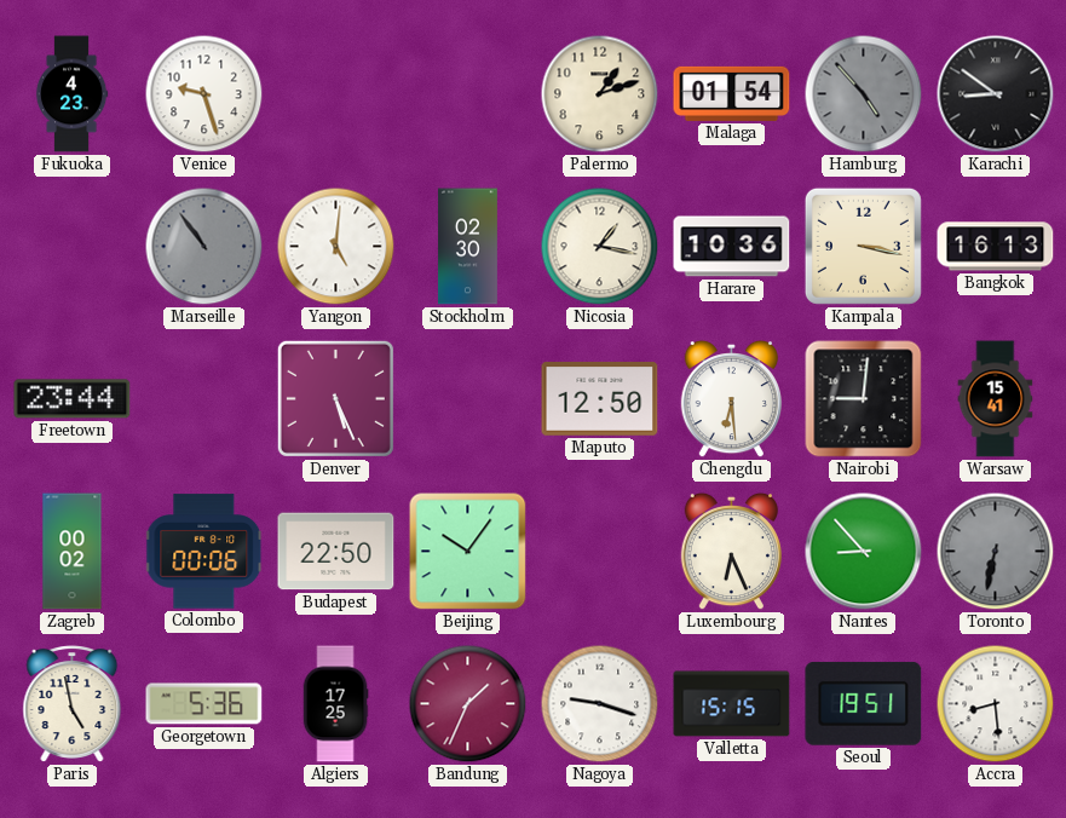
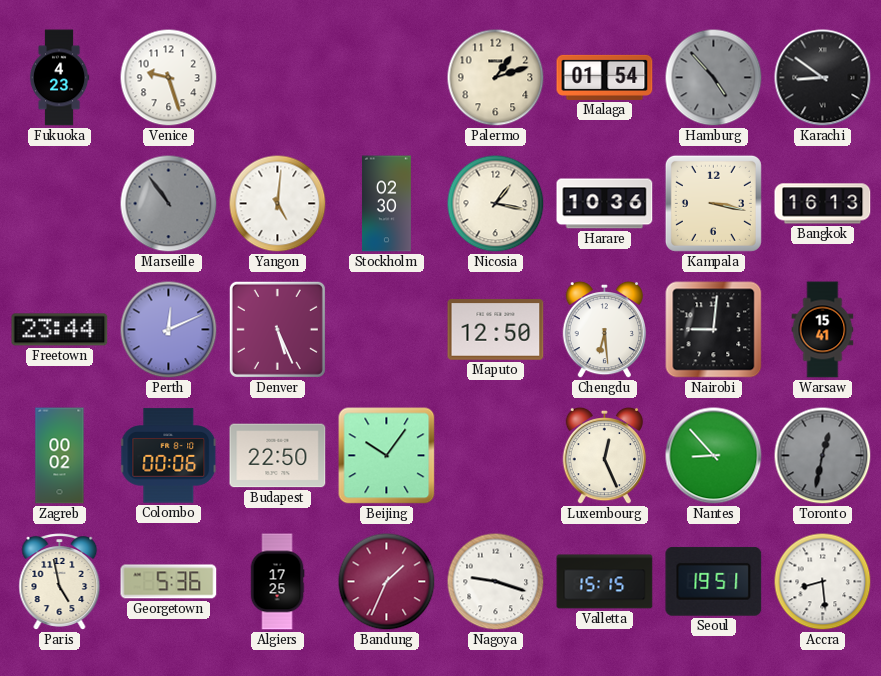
Perth: none -> 12:11 (169, 330)
Luxembourg: 6:26 -> 12:26 (604, 456)
Toronto: 6:32 -> 12:32 (823, 456)
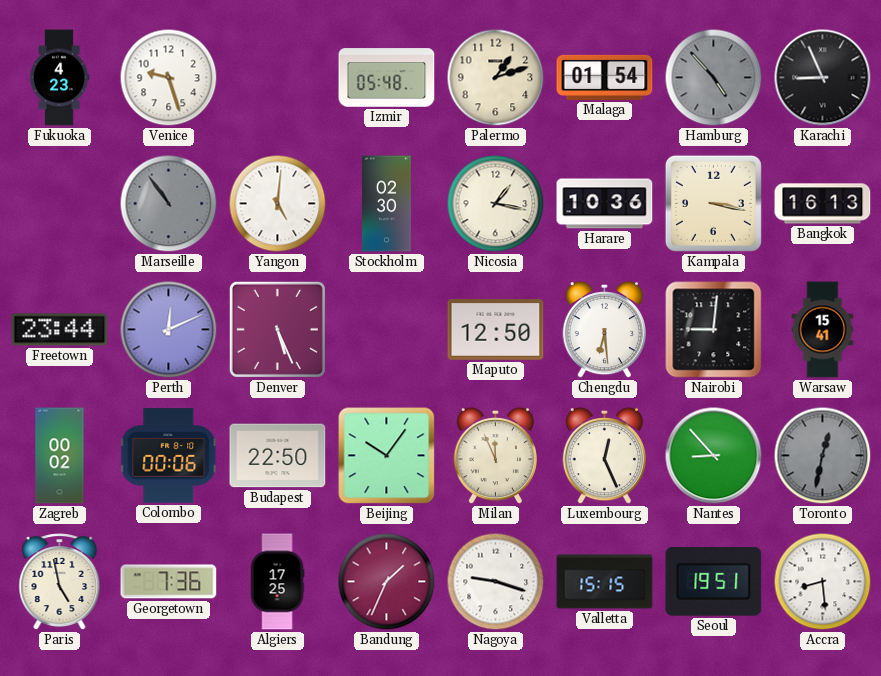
Izmir: none -> 05:48 (387, 78)
Karachi: 8:51 -> 8:56 (823, 78)
Milan: none -> 11:56 (495, 456)
Georgetown: 5:36 -> 7:36 (169, 582)
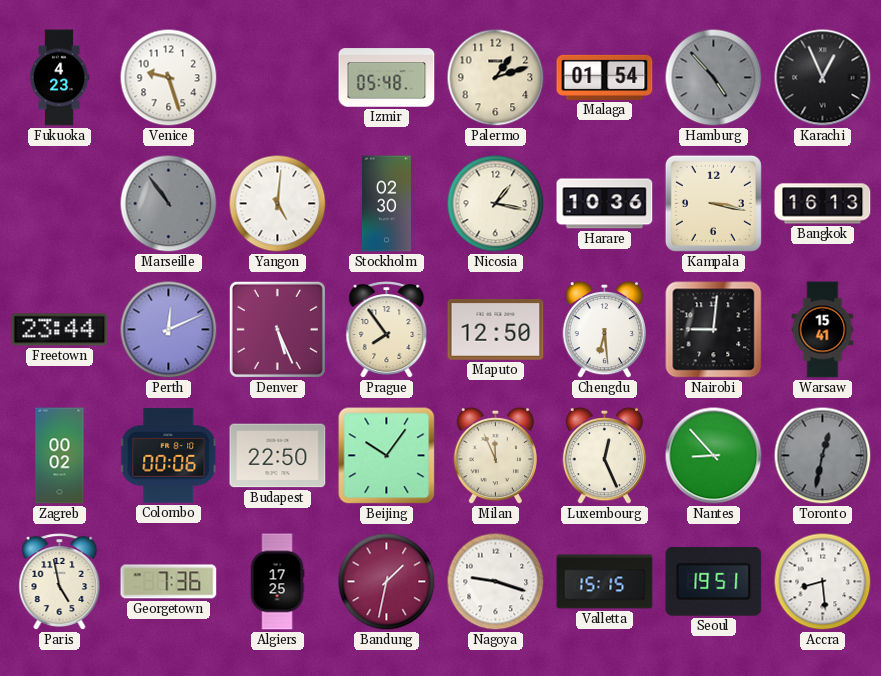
Karachi: 8:56 -> 12:56 (823, 78)
Prague: none -> 7:54 (387, 330)
Bandung: 1:34 -> 1:32 (387, 582)
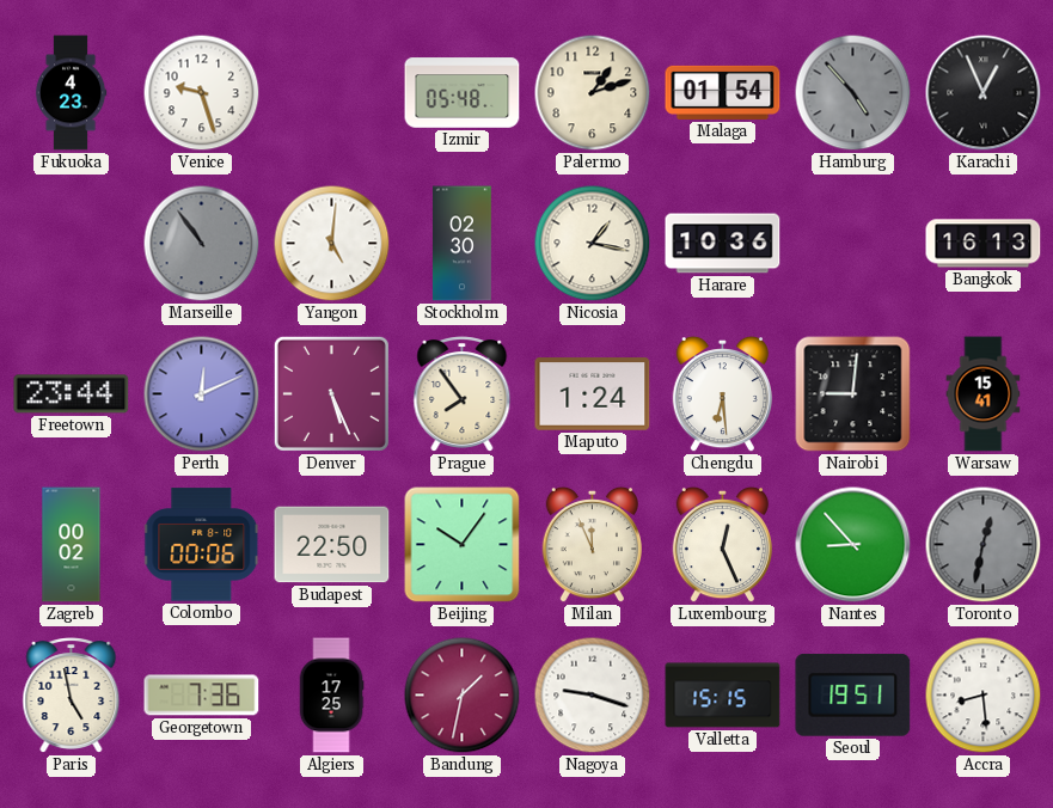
Kampala: 3:17 -> none (713, 203)
Maputo: 12:50 -> 1:24 (593, 394)
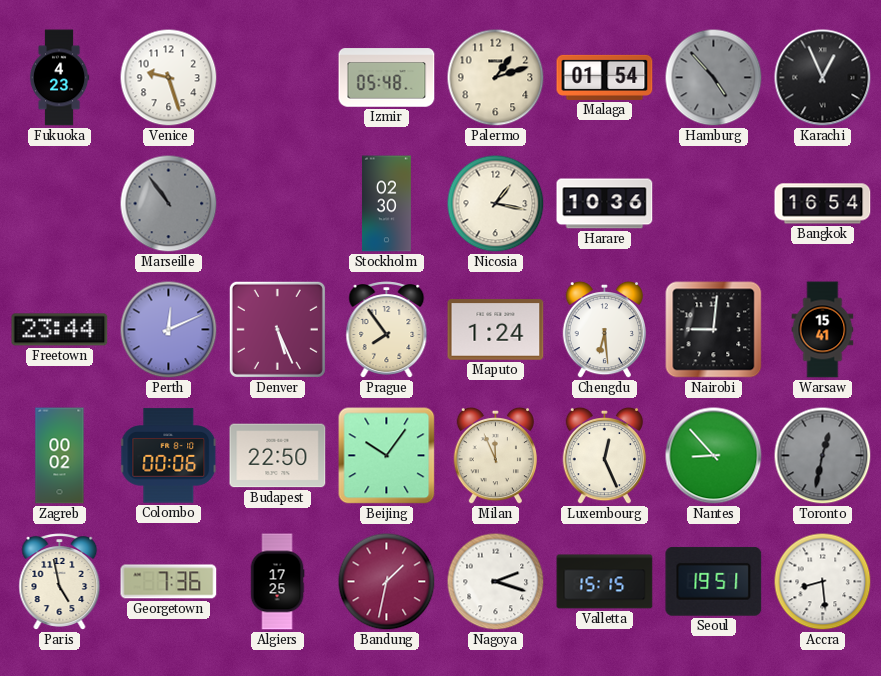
Yangon: 5:01 -> none (332, 244)
Bangkok: 16:13 -> 16:54 (823, 204)
Nagoya: 9:18 -> 2:18 (496, 582)
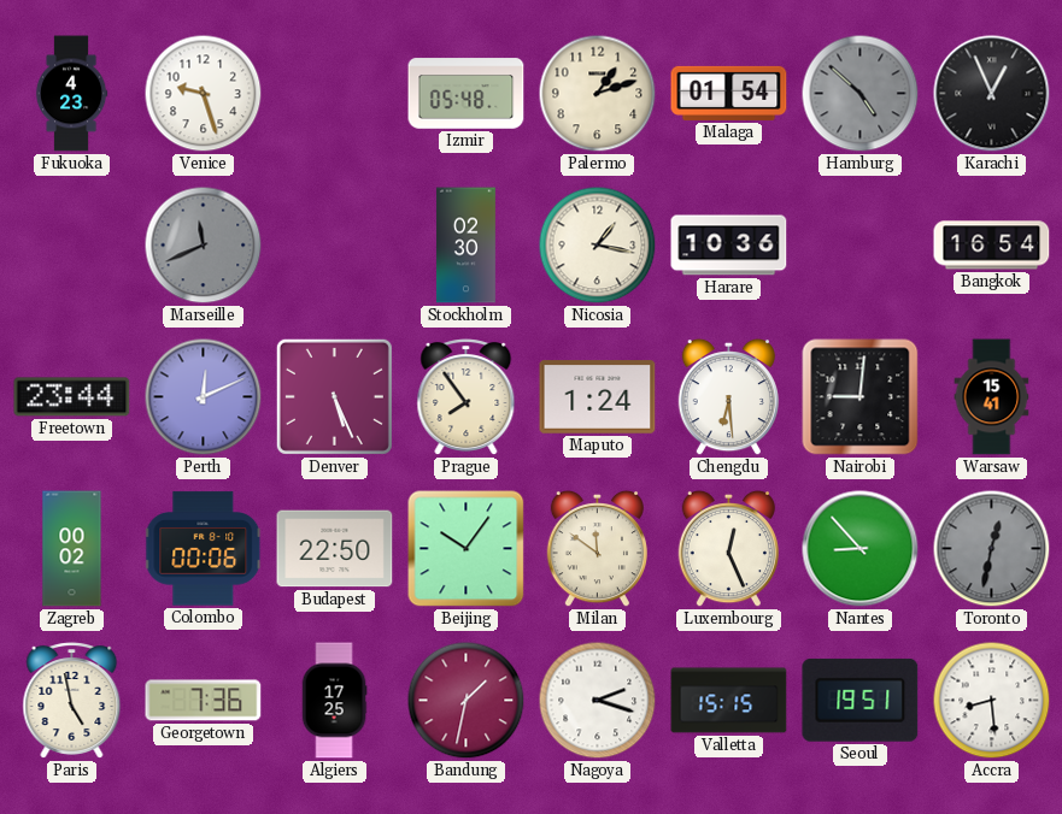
Hamburg: 4:53 -> 4:52 (861, 94)
Marseille: 10:54 -> 11:41 (204, 246)
Milan: 11:56 -> 11:51 (597, 549)
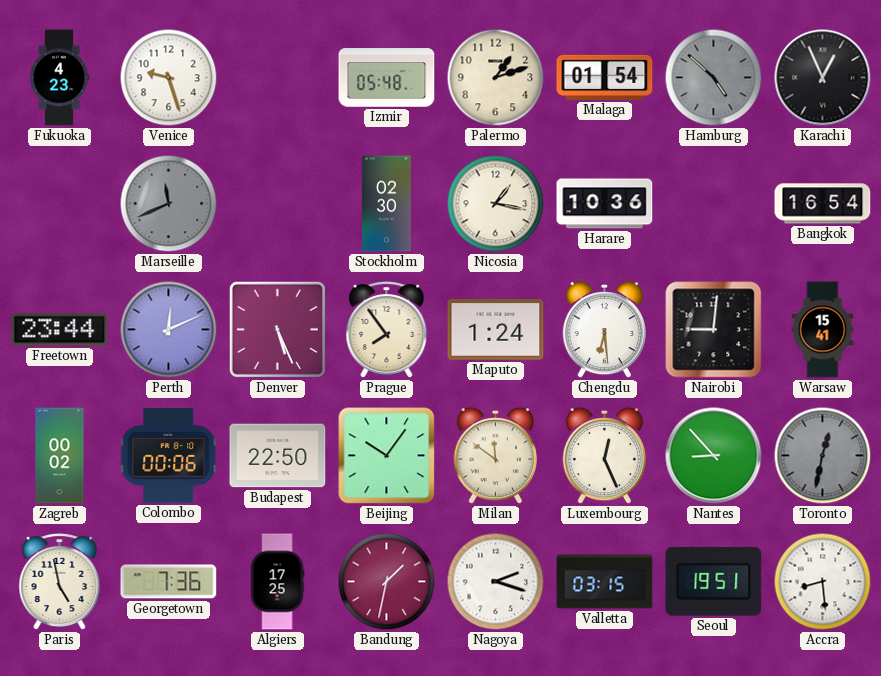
Valletta: 15:15 -> 03:15 (605, 582)
